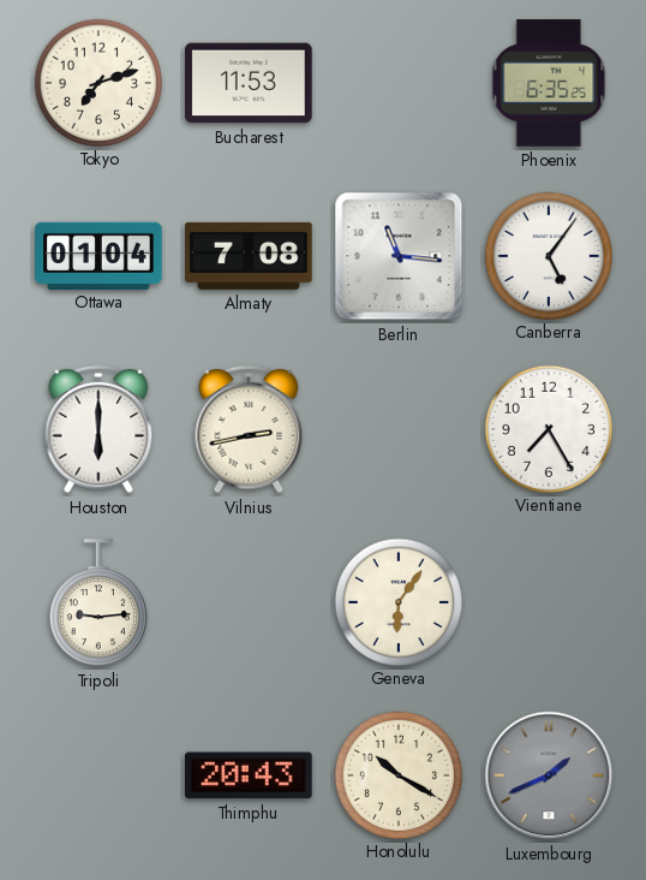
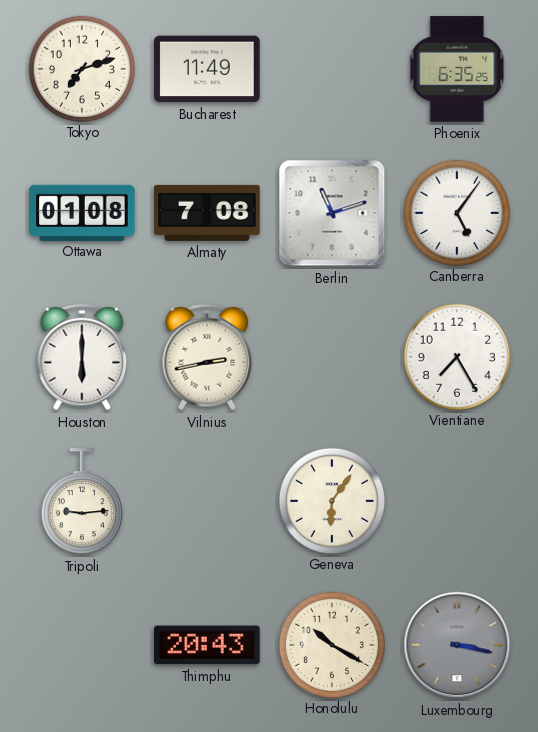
Bucharest: 11:53 -> 11:49 (207, 69)
Ottawa: 01:04 -> 01:08 (82, 212)
Berlin: 11:16 -> 11:12 (332, 213)
Luxembourg: 1:41 -> 3:17 (457, 645)
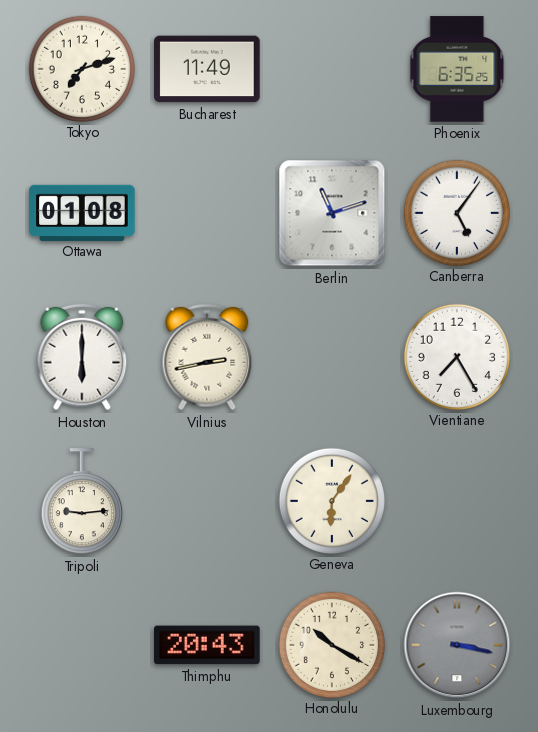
Almaty: 7:08 -> none (207, 213)
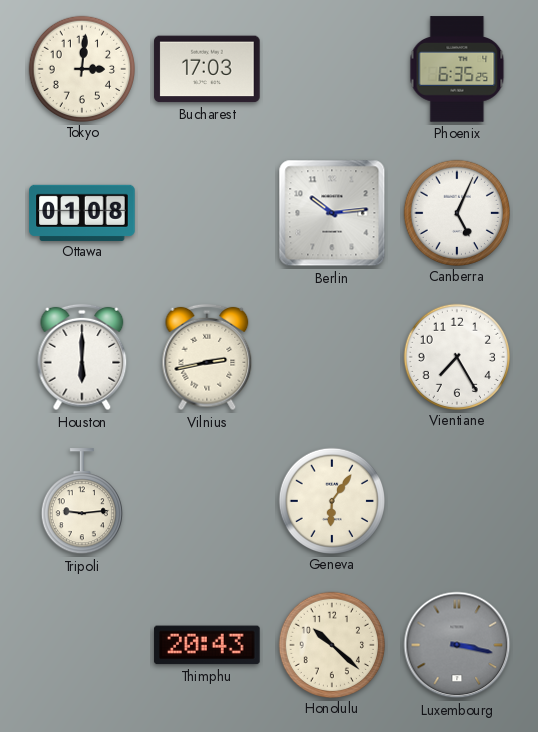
Tokyo: 7:12 -> 3:01 (81, 68)
Bucharest: 11:49 -> 17:03 (207, 69)
Berlin: 11:12 -> 10:14 (332, 213)
Canberra: 5:06 -> 5:04 (456, 212)
Honolulu: 10:20 -> 10:22 (331, 644)
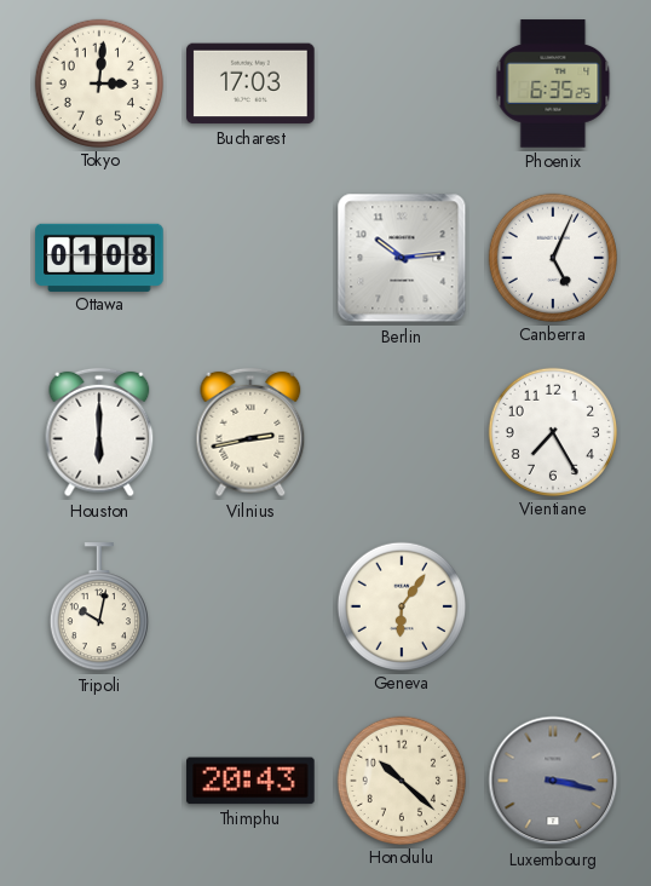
Tripoli: 9:14 -> 10:02 (99, 608)
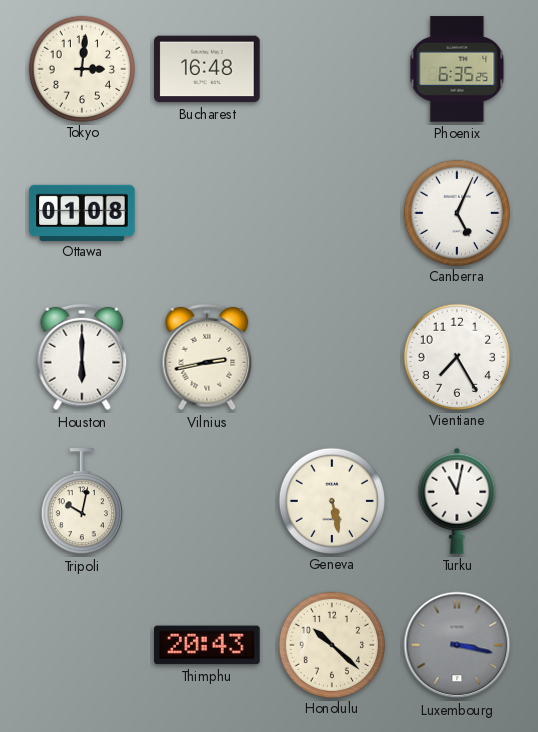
Bucharest: 17:03 -> 16:48 (207, 69)
Berlin: 10:14 -> none (402, 258)
Geneva: 6:06 -> 5:28 (331, 500)
Turku: none -> 11:02 (457, 501)
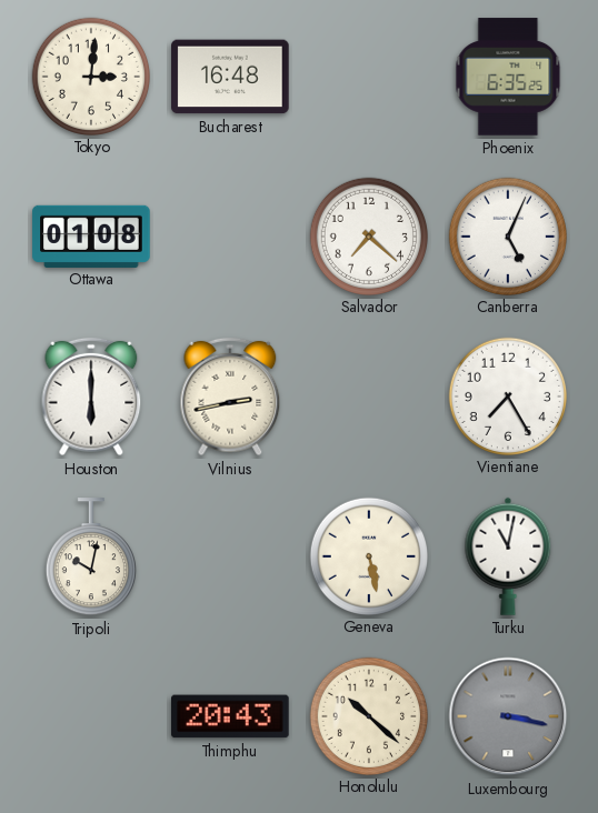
Salvador: none -> 7:22 (368, 235)
